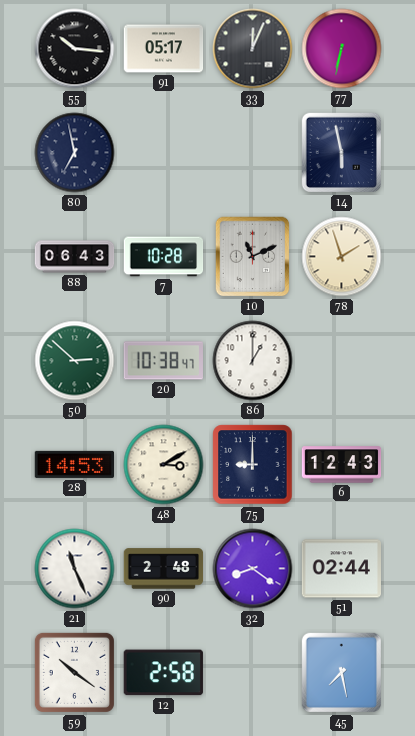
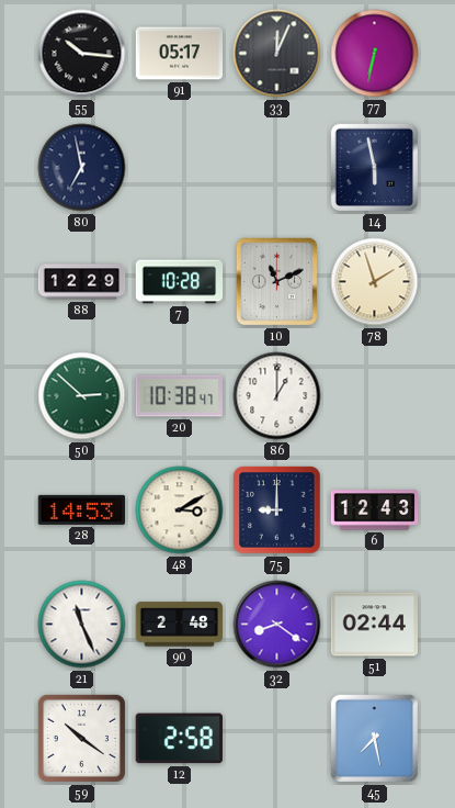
88: 06:43 -> 12:29 (82, 282)
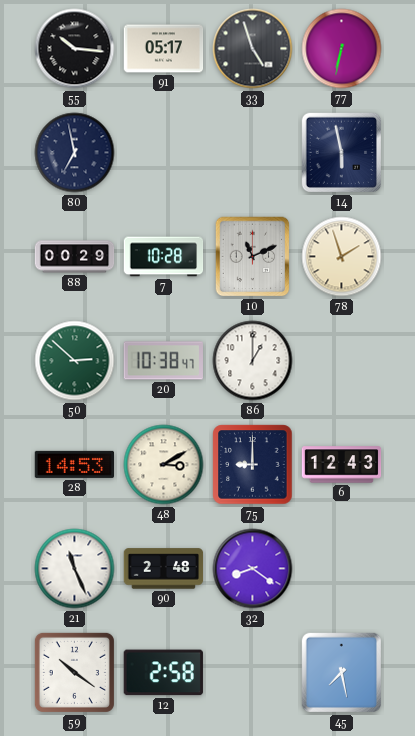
33: 12:04 -> 4:57 (253, 49)
88: 12:29 -> 00:29 (75, 257)
51: 02:44 -> none (375, 625)
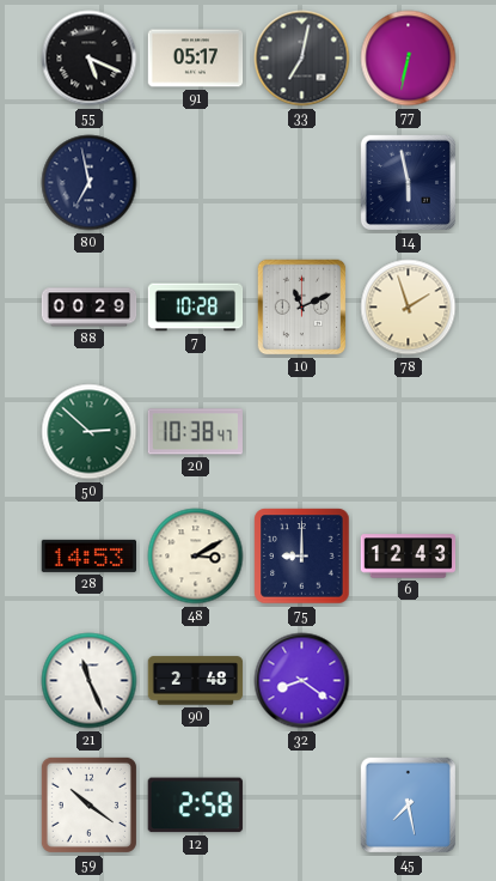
55: 10:16 -> 5:19 (90, 59)
33: 4:57 -> 7:02 (302, 59)
86: 1:00 -> none (253, 361)
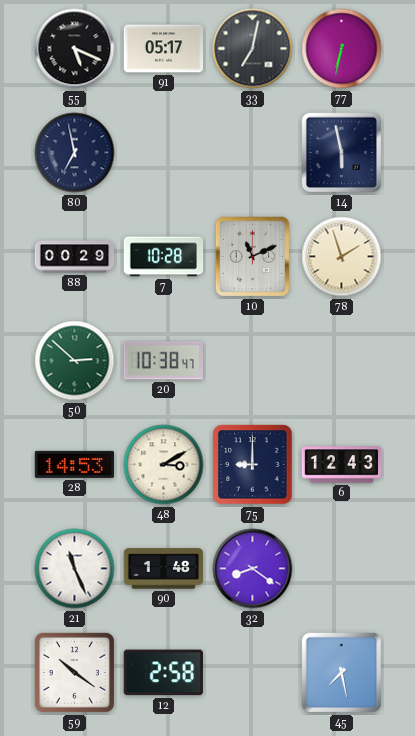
90: 2:48 -> 1:48 (164, 569)
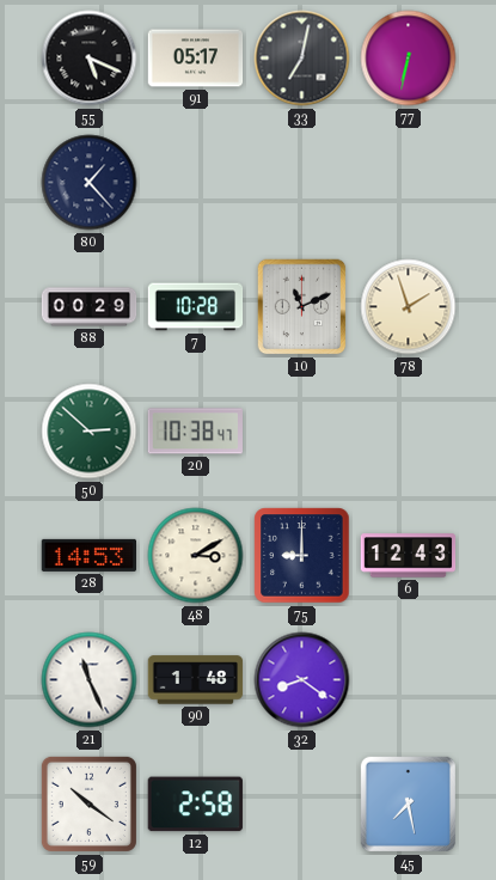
80: 6:58 -> 1:23 (90, 183)
14: 5:58 -> none (342, 153)
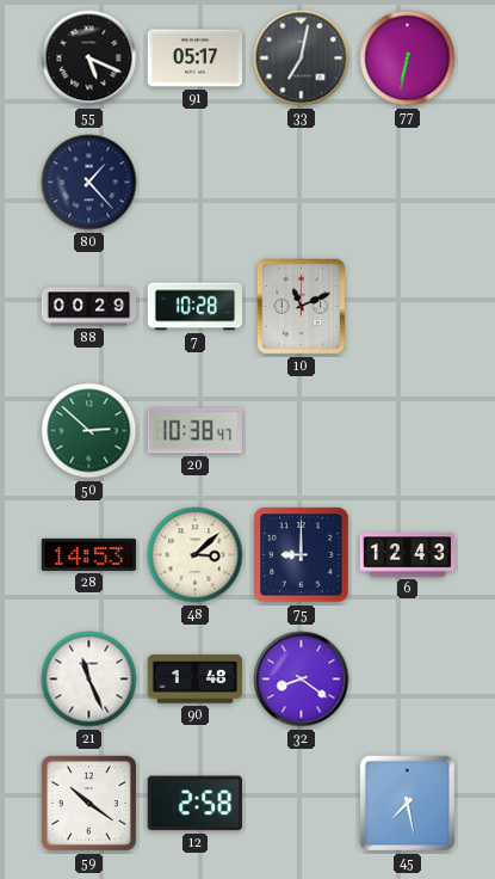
78: 1:57 -> none (409, 307)
48: 3:10 -> 3:08 (196, 555)
